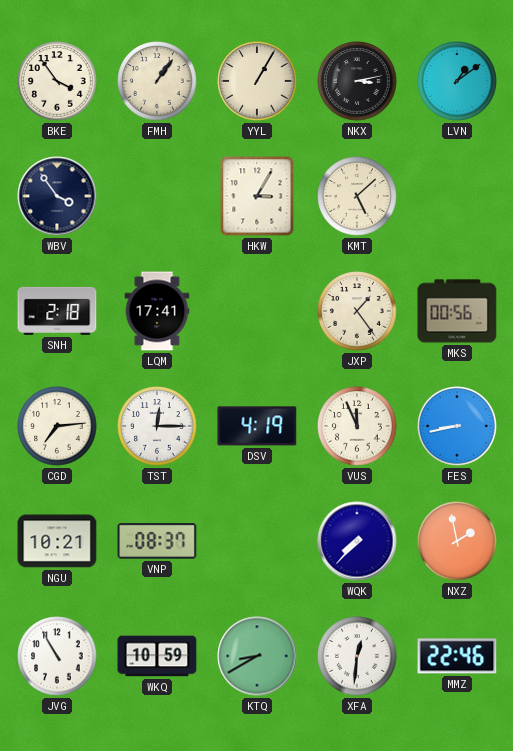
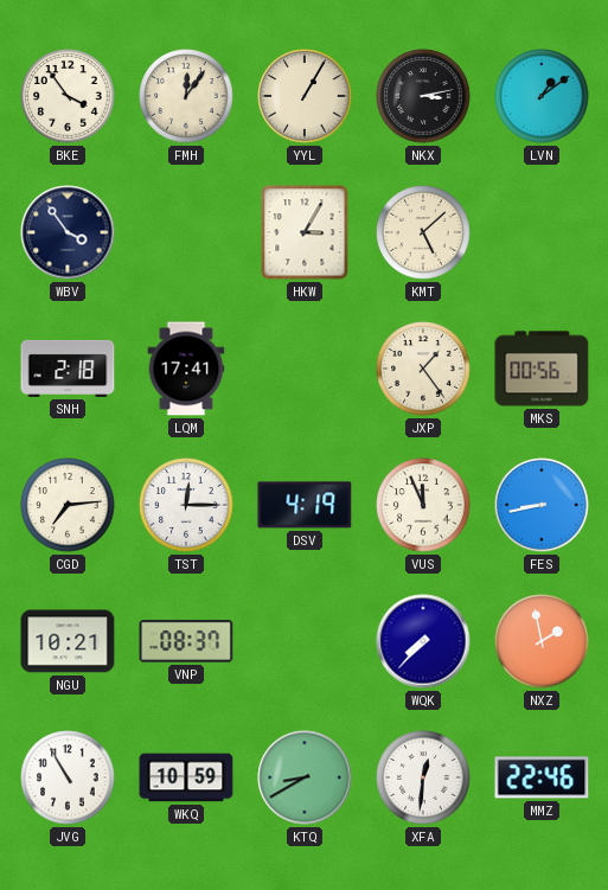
FMH: 1:06 -> 12:06 (186, 96)
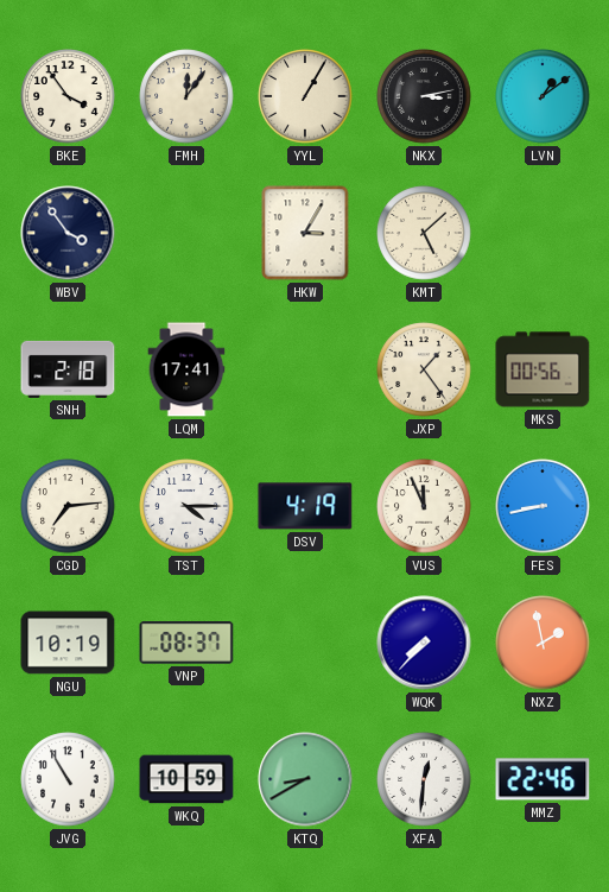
TST: 12:15 -> 4:15 (186, 506)
NGU: 10:21 -> 10:19 (68, 643)
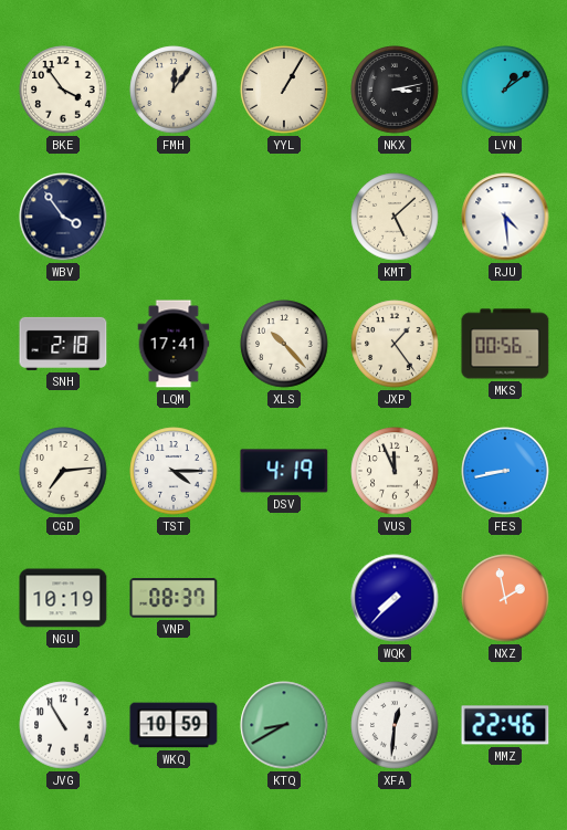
HKW: 3:05 -> none (305, 233)
RJU: none -> 4:29 (505, 217)
XLS: none -> 10:23 (284, 344)
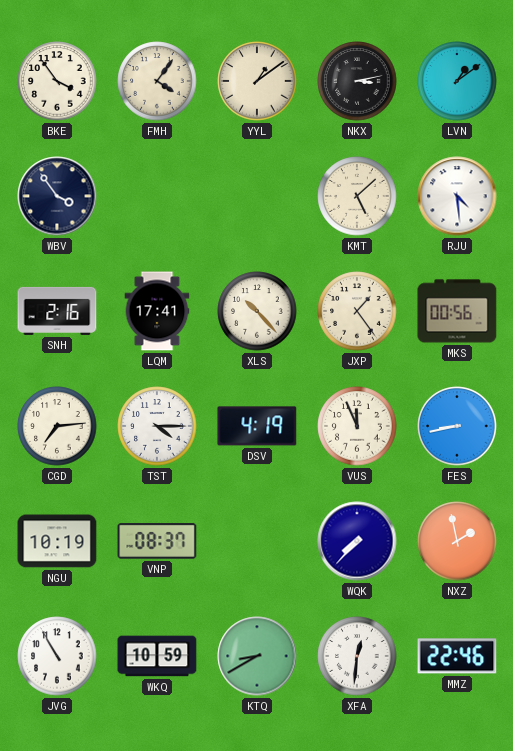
FMH: 12:06 -> 4:06 (157, 81)
YYL: 1:05 -> 1:09 (257, 81)
SNH: 2:18 -> 2:16 (57, 311)
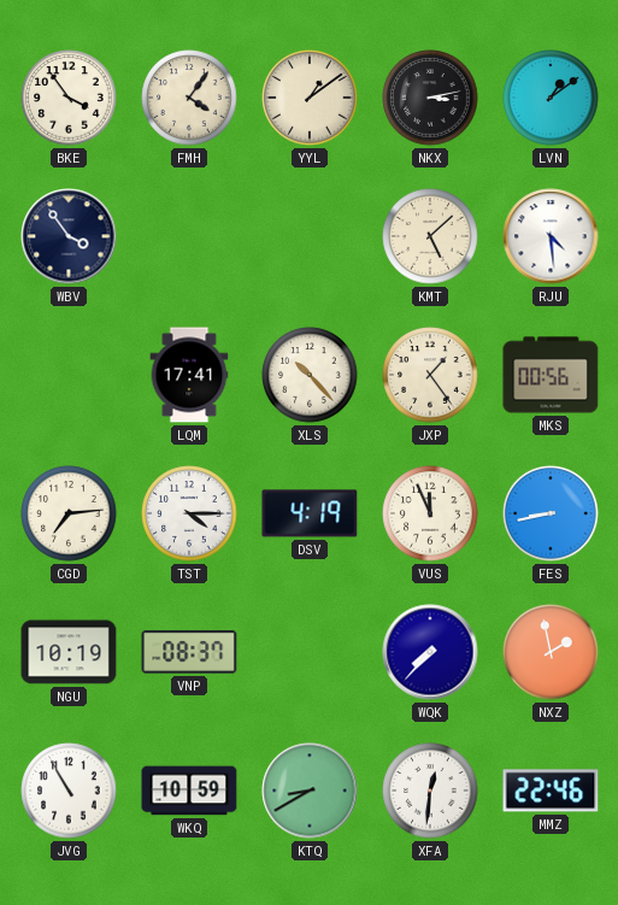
SNH: 2:16 -> none (57, 311)
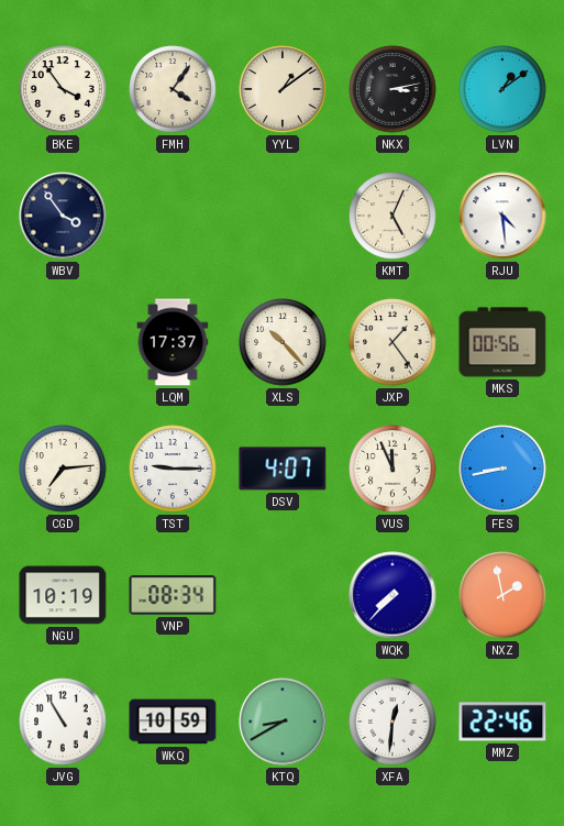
KMT: 5:08 -> 5:04 (392, 216)
LQM: 17:41 -> 17:37 (173, 342)
TST: 4:15 -> 9:15 (173, 469)
DSV: 4:19 -> 4:07 (283, 469)
VNP: 08:37 -> 08:34 (173, 596)
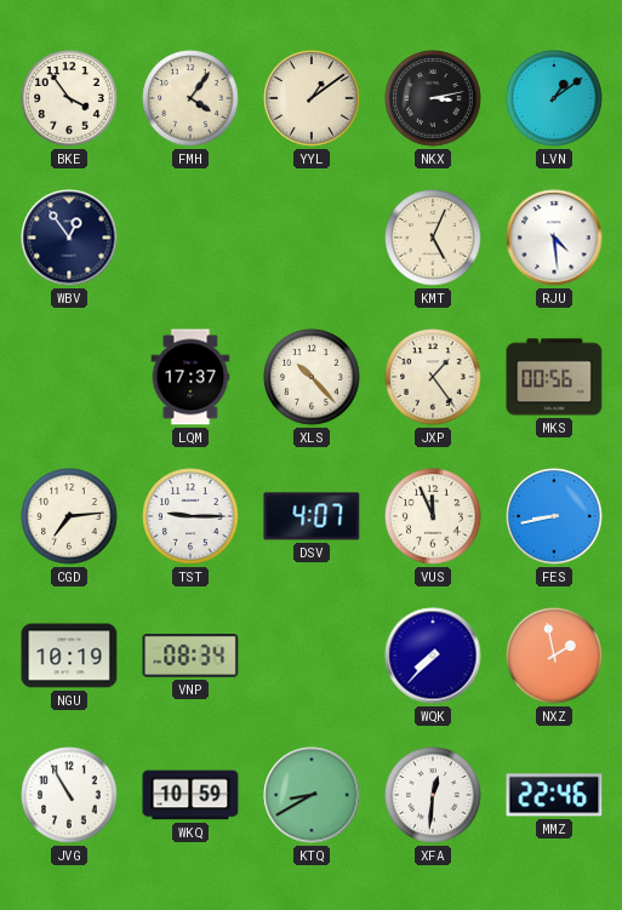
WBV: 3:54 -> 12:54 (69, 237)
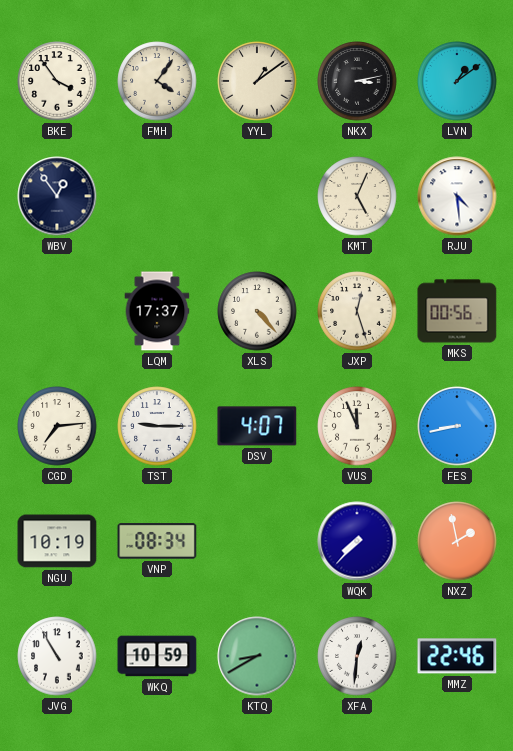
XLS: 10:23 -> 4:23 (257, 311)
JXP: 1:24 -> 12:27 (357, 311)
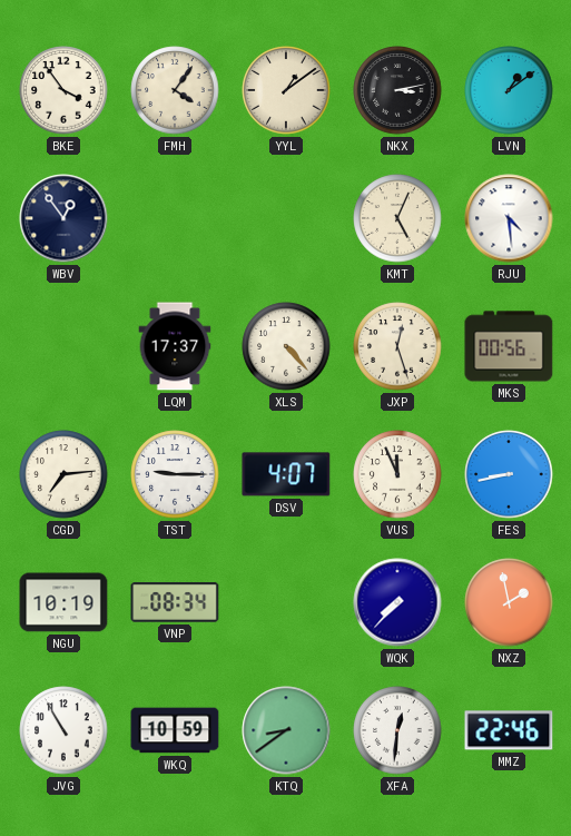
KTQ: 8:40 -> 8:39 (286, 730)
